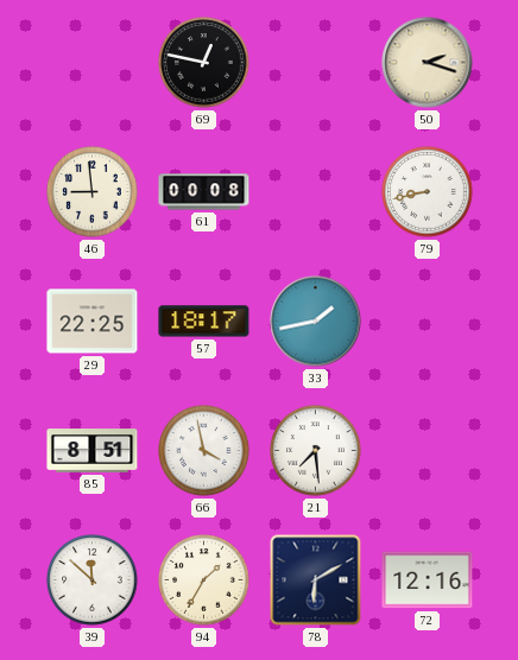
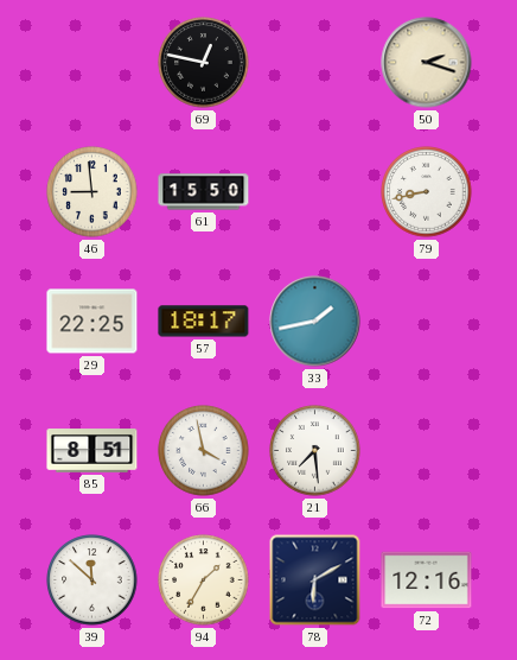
61: 00:08 -> 15:50 (204, 192)
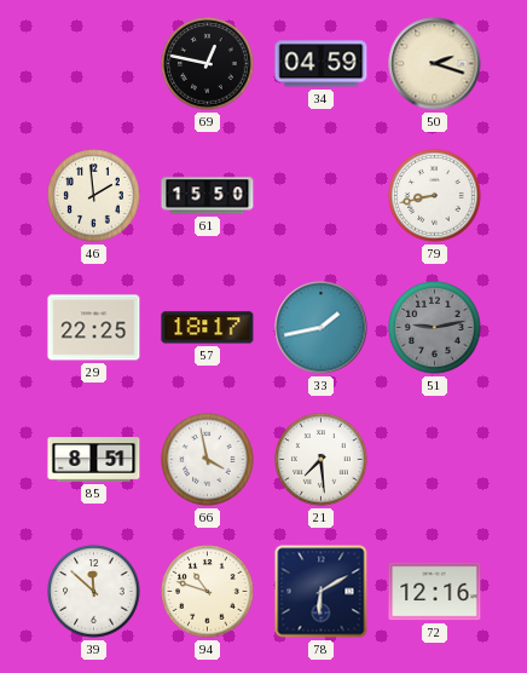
34: none -> 04:59 (322, 64)
46: 8:59 -> 1:59 (94, 196)
51: none -> 9:13 (435, 328)
94: 1:35 -> 10:48 (208, 592)
